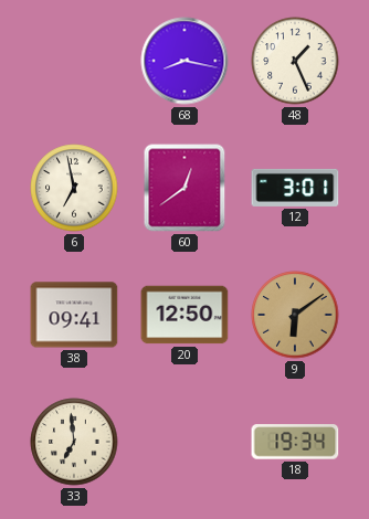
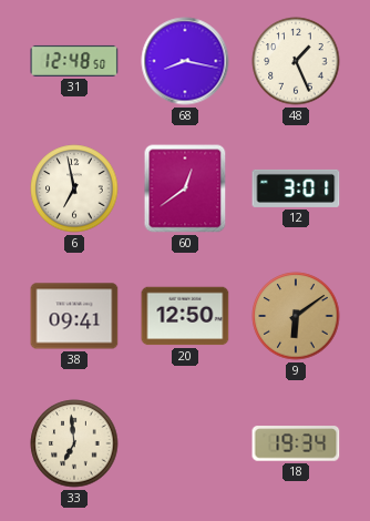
31: none -> 12:48 (74, 61)
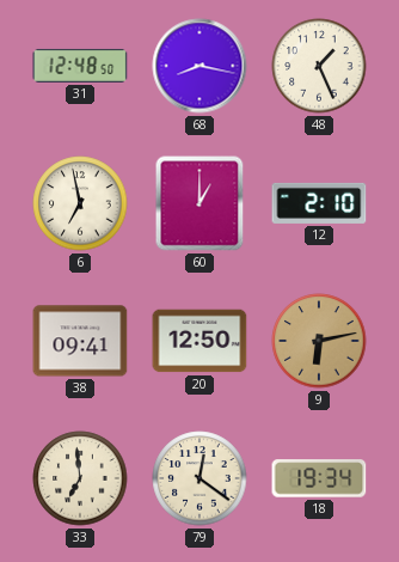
60: 12:39 -> 1:00 (199, 203)
12: 3:01 -> 2:10 (319, 203)
9: 6:09 -> 6:13 (319, 341)
79: none -> 12:21 (199, 478)
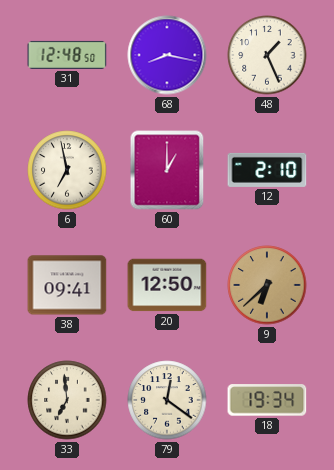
9: 6:13 -> 6:38 (267, 285)
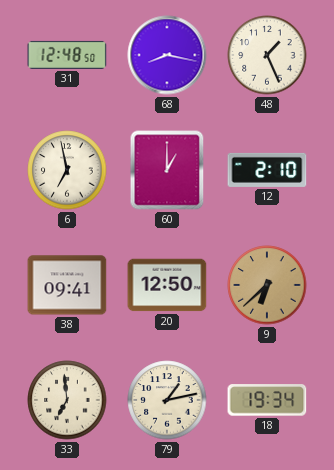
79: 12:21 -> 1:13 (167, 400)
